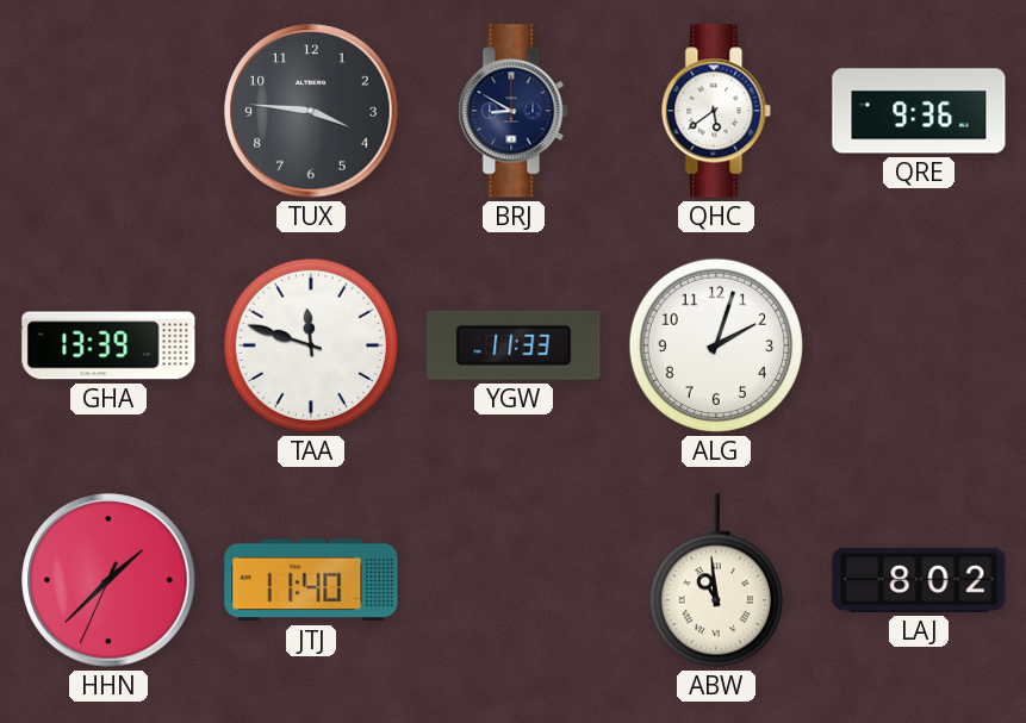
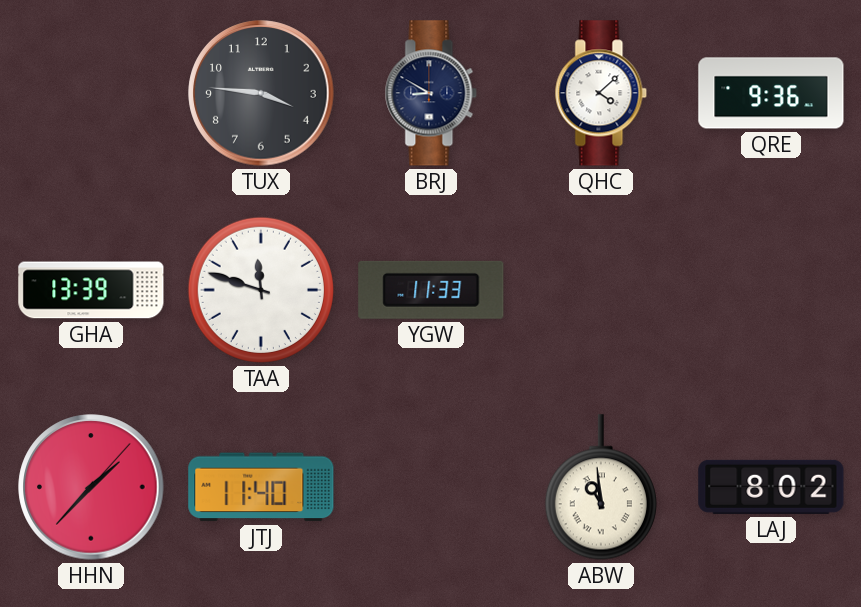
QHC: 5:39 -> 4:08 (601, 93)
ALG: 2:03 -> none (716, 345)
HHN: 1:37:34 -> 1:37:07 (91, 487)
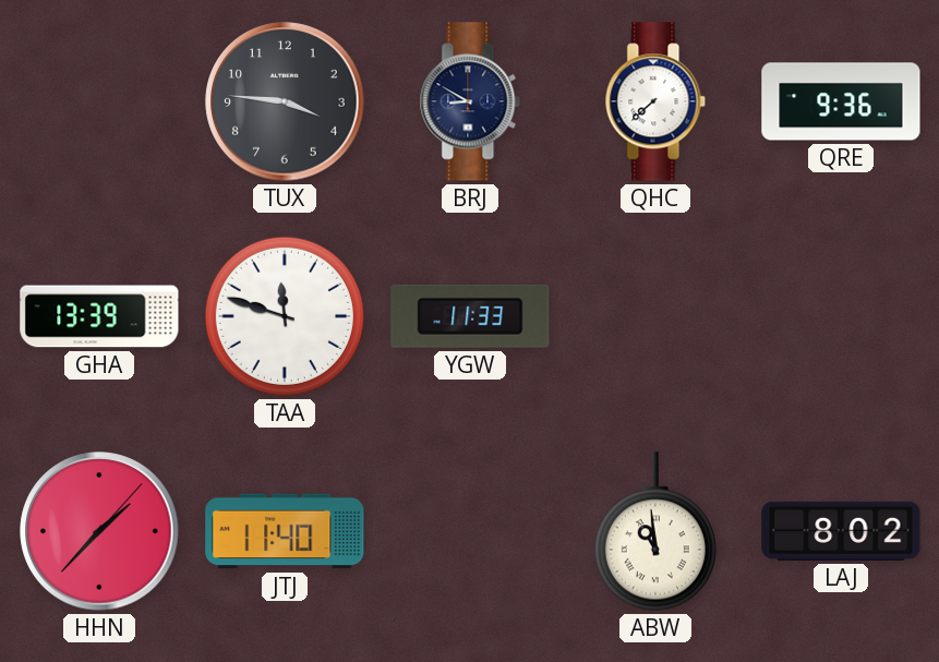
QHC: 4:08 -> 7:38 (655, 101)
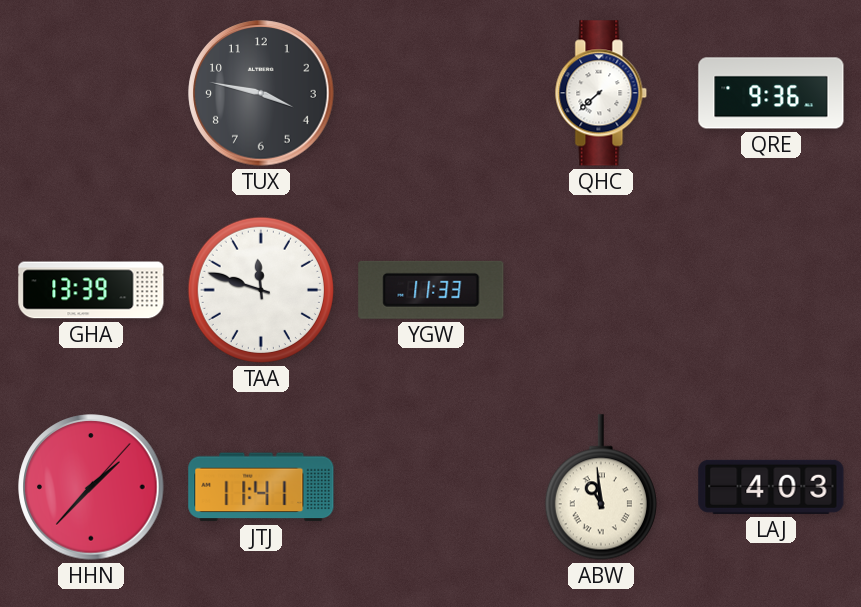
TUX: 3:46 -> 3:47 (261, 93)
BRJ: 8:50 -> none (470, 101)
JTJ: 11:40 -> 11:41 (261, 487)
LAJ: 8:02 -> 4:03 (771, 487)
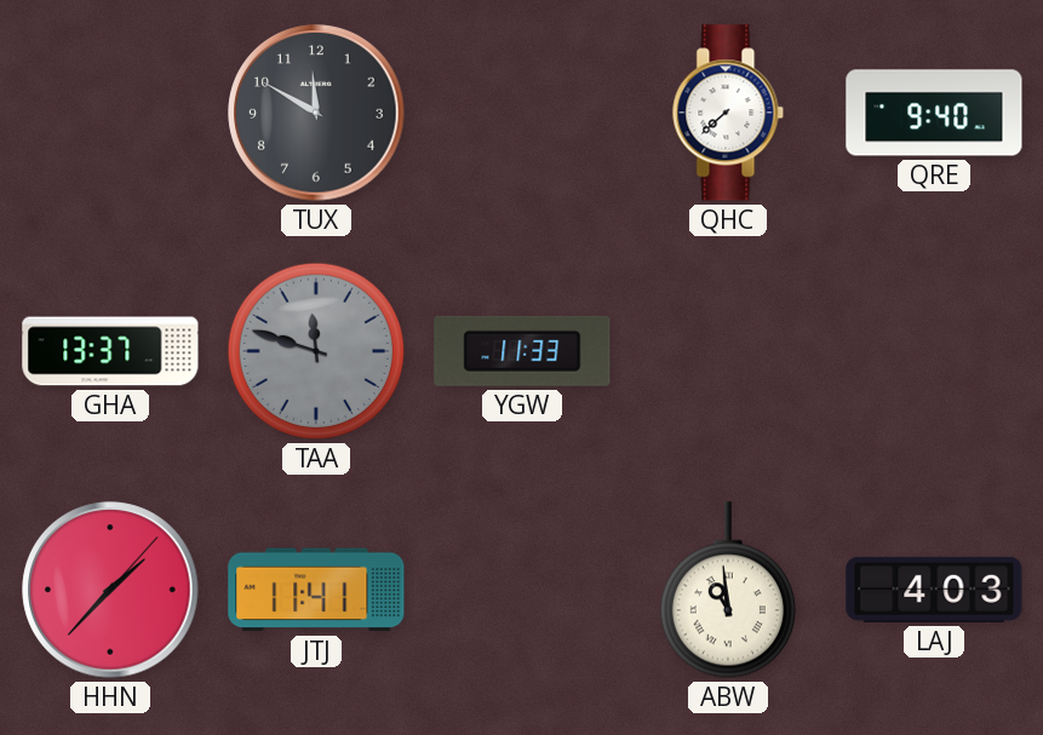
TUX: 3:47 -> 11:50 (316, 113)
QRE: 9:36 -> 9:40 (934, 113)
GHA: 13:39 -> 13:37 (110, 351)
TAA dial: white -> grey (316, 351)
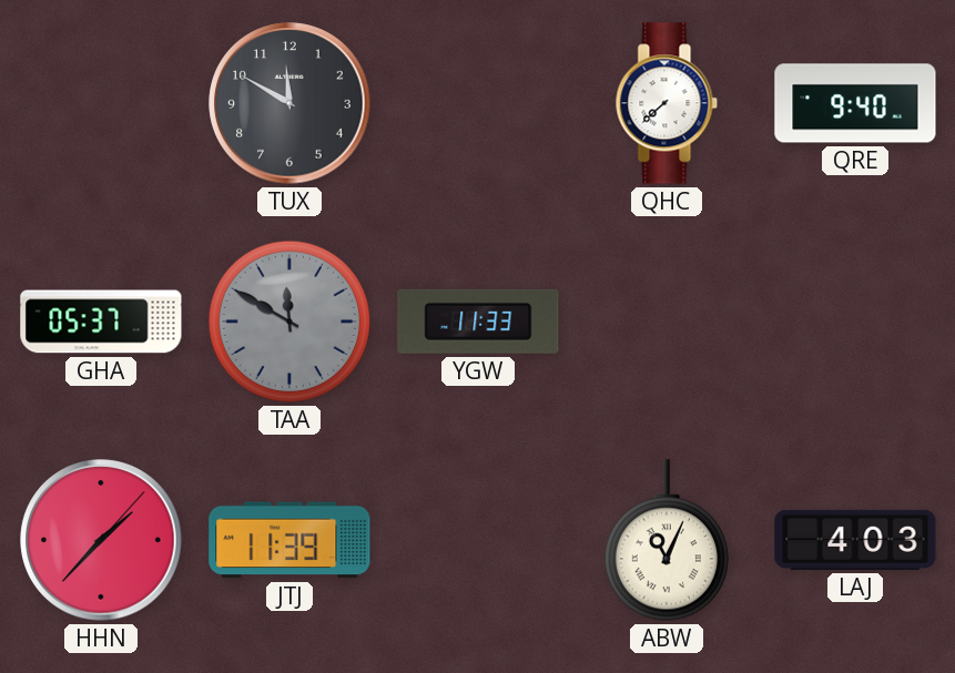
GHA: 13:37 -> 05:37 (101, 322)
TAA: 11:48 -> 11:50 (289, 322)
JTJ: 11:41 -> 11:39 (289, 540)
ABW: 10:59 -> 11:04 (667, 540)
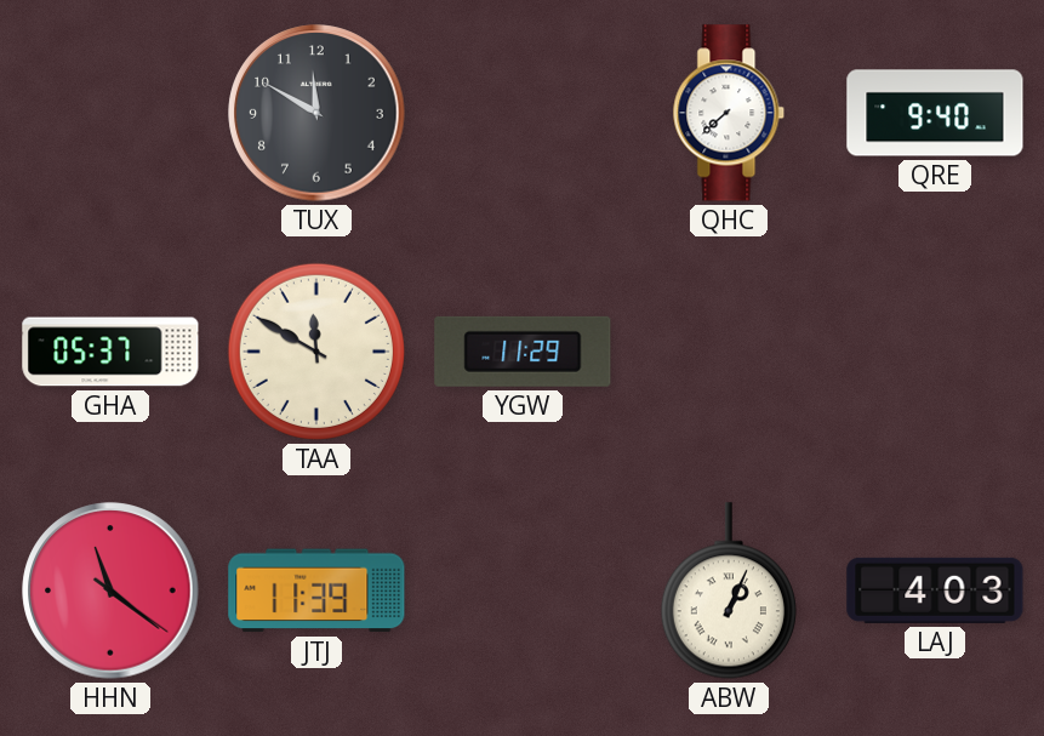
TAA dial: grey -> cream (316, 352)
YGW: 11:33 -> 11:29 (523, 352)
HHN: 1:37 -> 11:21 (110, 590)
ABW: 11:04 -> 1:04 (729, 590)
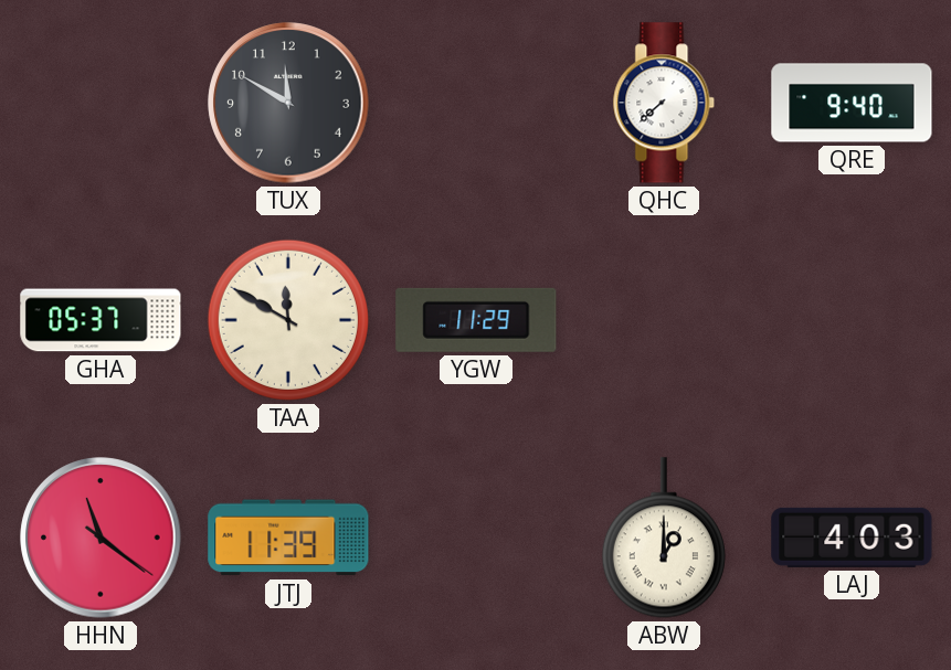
ABW: 1:04 -> 1:00 (664, 538)
